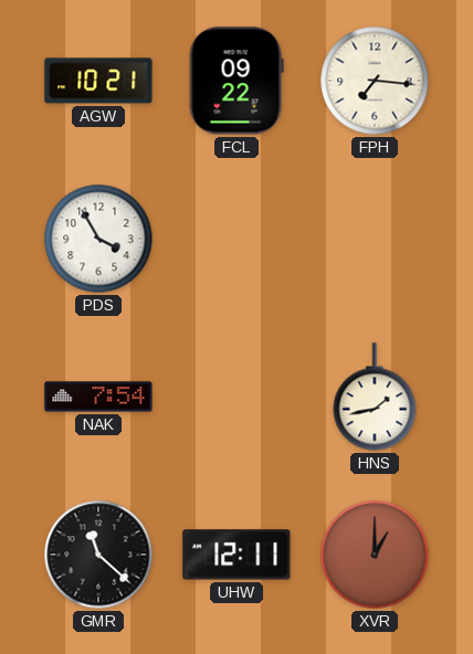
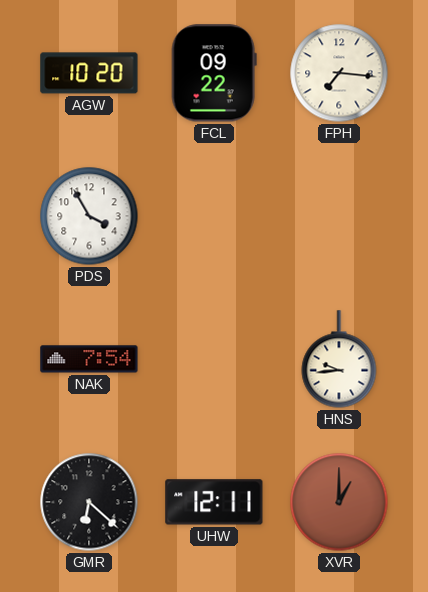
AGW: 10:21 -> 10:20 (89, 73)
HNS: 1:43 -> 9:44 (339, 359)
GMR: 11:22 -> 6:22 (89, 502)
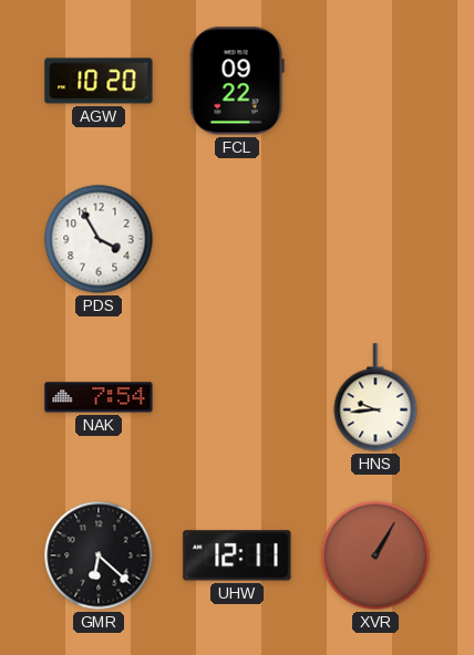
FPH: 7:16 -> none (339, 73)
XVR: 1:00 -> 1:05 (375, 555)
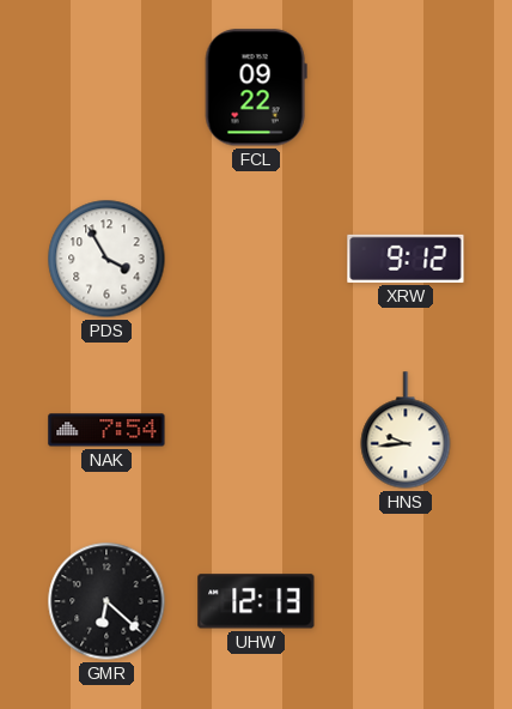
AGW: 10:20 -> none (99, 81)
XRW: none -> 9:12 (406, 259)
UHW: 12:11 -> 12:13 (256, 601)
XVR: 1:05 -> none (375, 555)
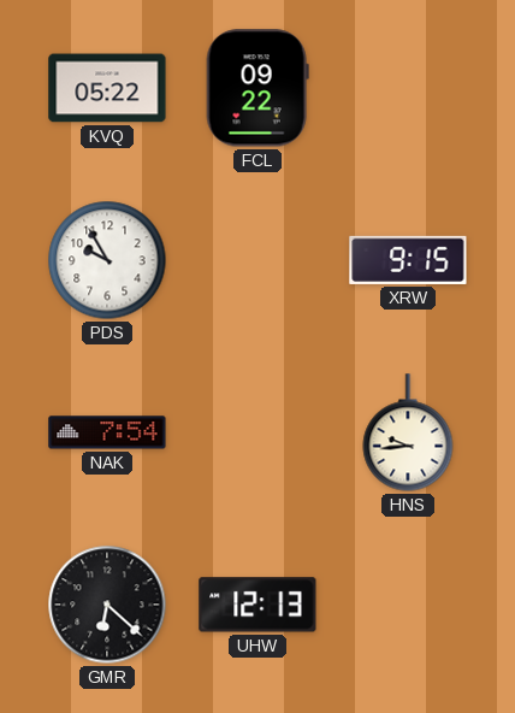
KVQ: none -> 05:22 (107, 88)
PDS: 3:55 -> 9:55 (107, 260)
XRW: 9:12 -> 9:15 (408, 260)
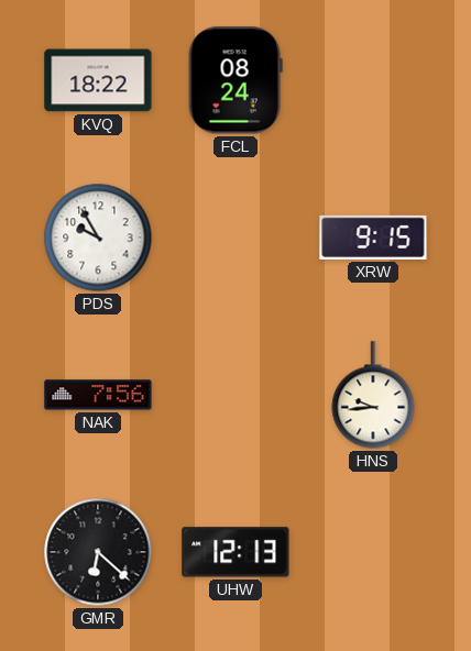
KVQ: 05:22 -> 18:22 (98, 80)
FCL: 09:22 -> 08:24 (235, 80)
NAK: 7:54 -> 7:56 (98, 395)
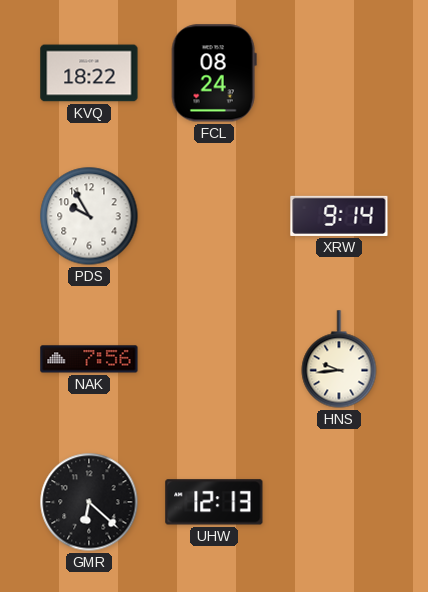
XRW: 9:15 -> 9:14 (339, 216)
